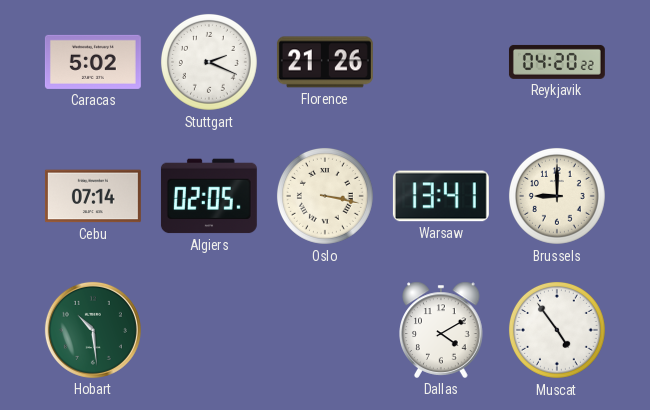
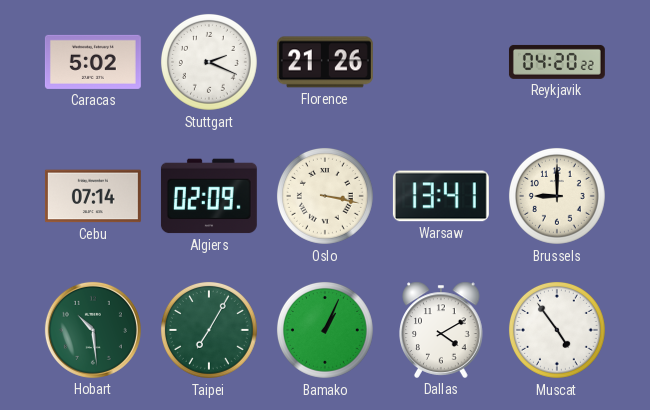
Algiers: 02:05 -> 02:09 (209, 196)
Taipei: none -> 7:05 (209, 330)
Bamako: none -> 1:04 (325, 330)
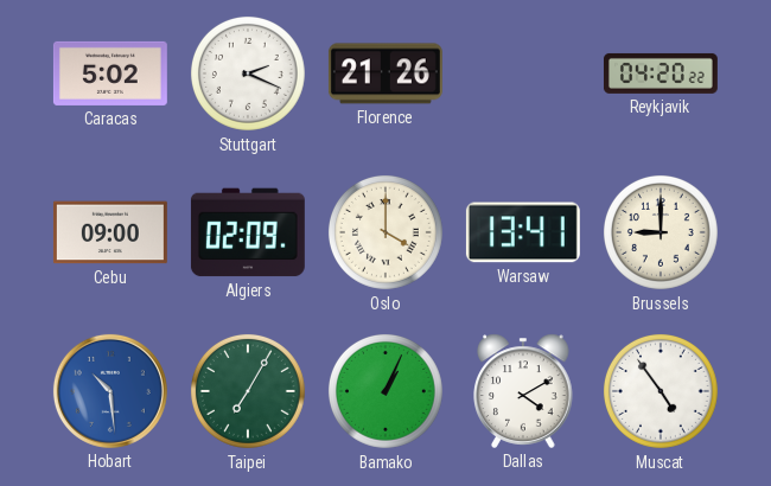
Cebu: 07:14 -> 09:00 (110, 232)
Oslo: 3:17 -> 4:00 (385, 232)
Hobart dial: green -> blue (110, 391)
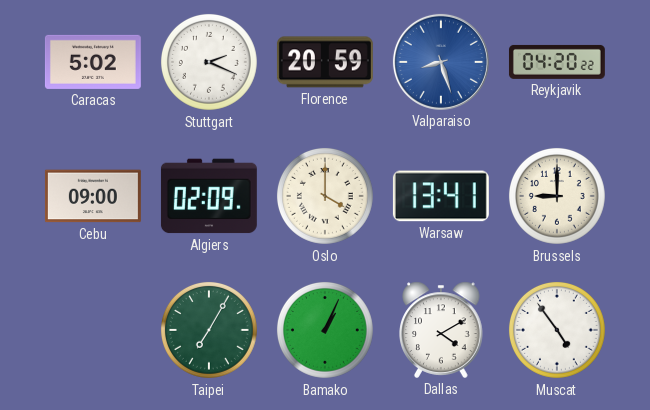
Florence: 21:26 -> 20:59 (325, 62)
Valparaiso: none -> 8:27 (441, 62)
Hobart: 10:29 -> none (110, 391)
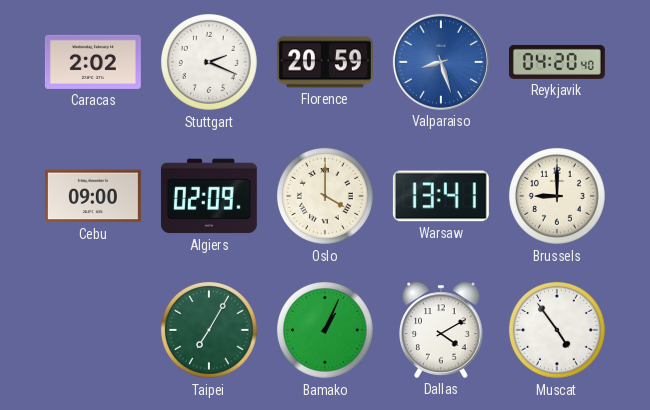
Caracas: 5:02 -> 2:02 (93, 62)
Reykjavik: 04:20:22 -> 04:20:40 (557, 62)
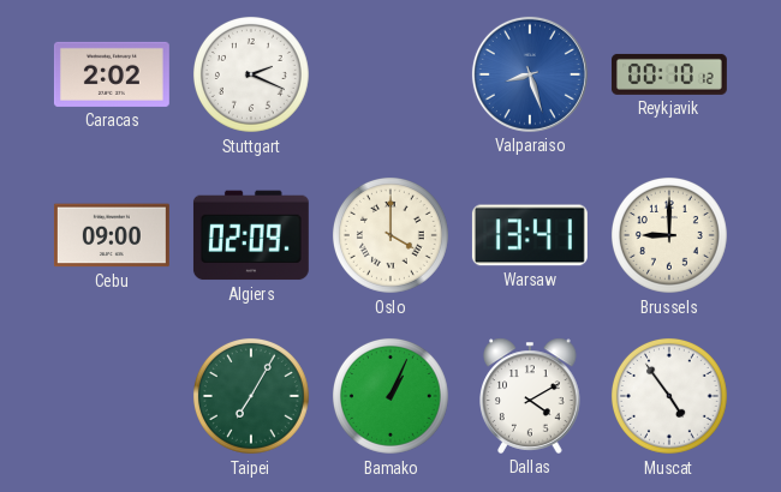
Florence: 20:59 -> none (325, 62)
Reykjavik: 04:20 -> 00:10 (669, 74)
